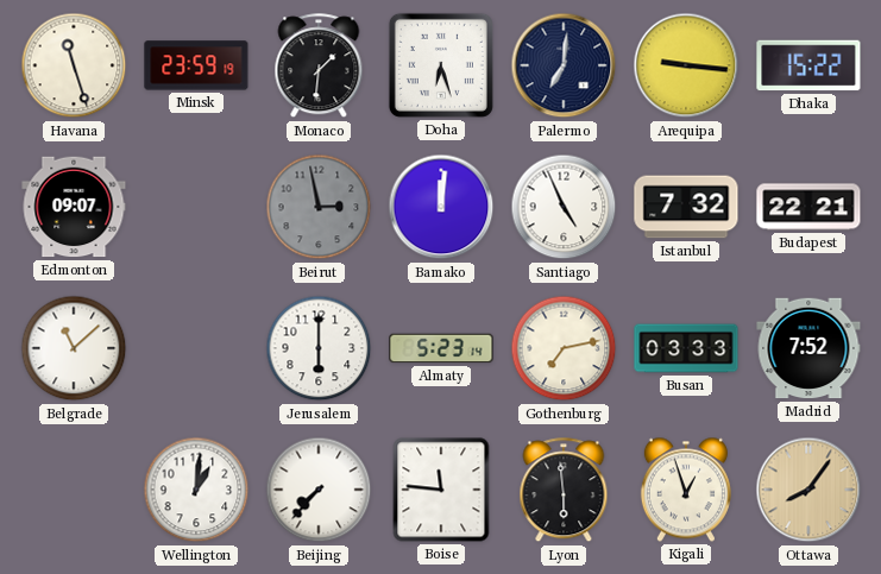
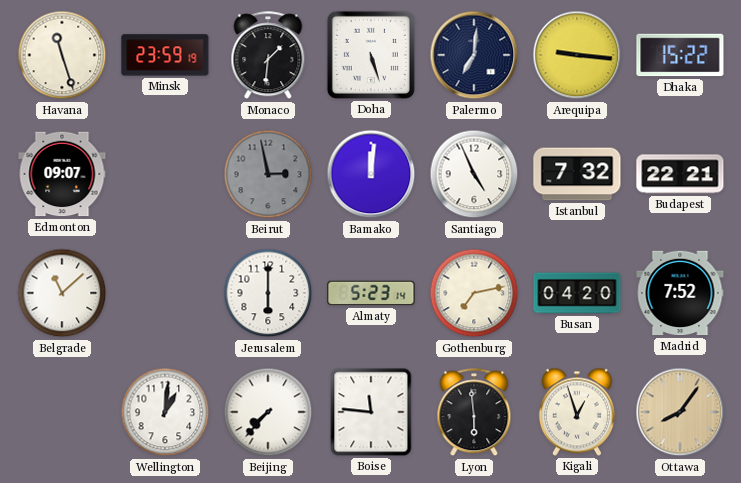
Doha: 6:27 -> 5:27 (371, 55)
Busan: 03:33 -> 04:20 (577, 293)
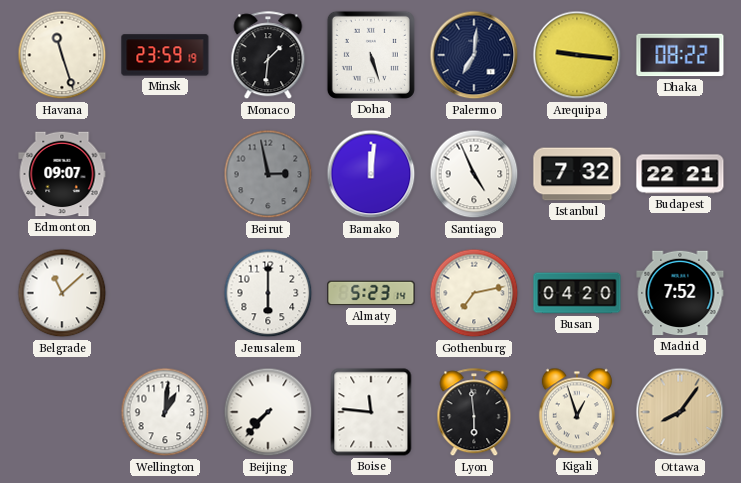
Dhaka: 15:22 -> 08:22 (680, 55)
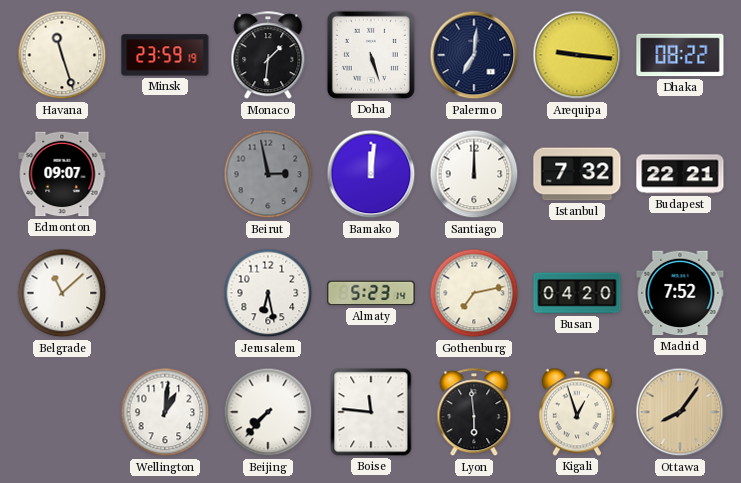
Santiago: 4:56 -> 12:00 (474, 174)
Jerusalem: 6:00 -> 6:28 (268, 293)
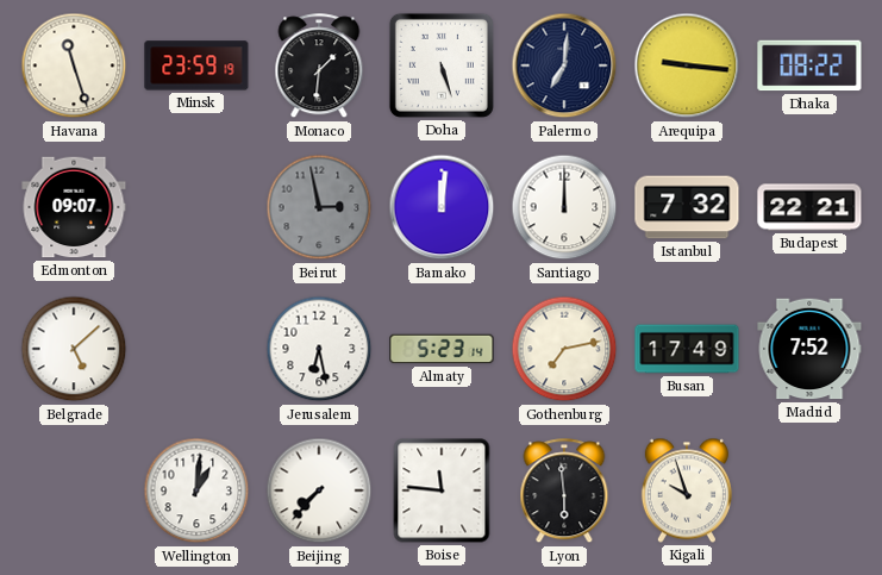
Belgrade: 11:08 -> 5:08 (74, 349)
Busan: 04:20 -> 17:49 (687, 349)
Kigali: 12:57 -> 9:57 (687, 490)
Ottawa: 8:06 -> none (680, 412)
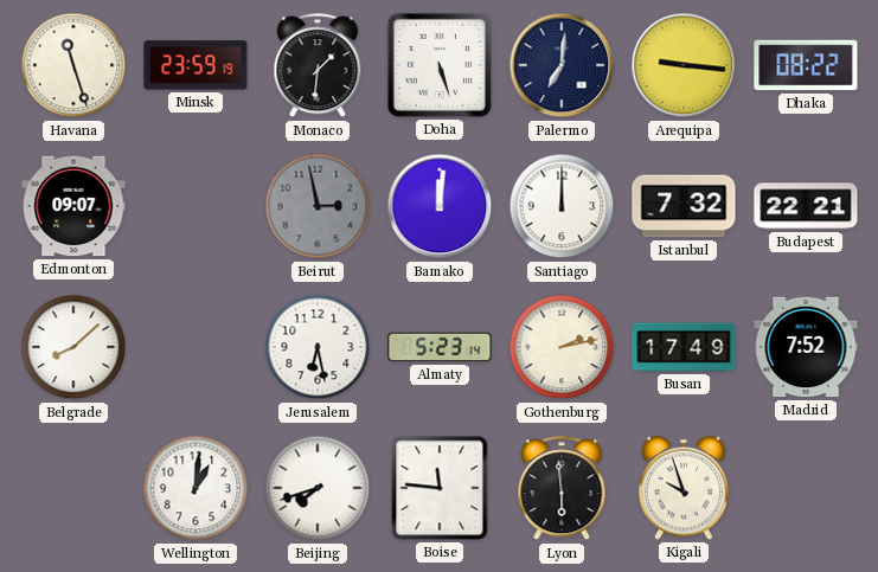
Belgrade: 5:08 -> 8:08 (73, 347)
Gothenburg: 7:13 -> 2:13 (562, 347)
Beijing: 7:37 -> 7:42 (318, 488)
